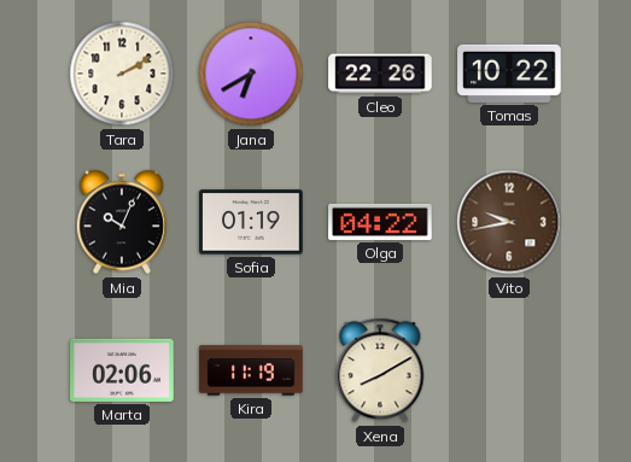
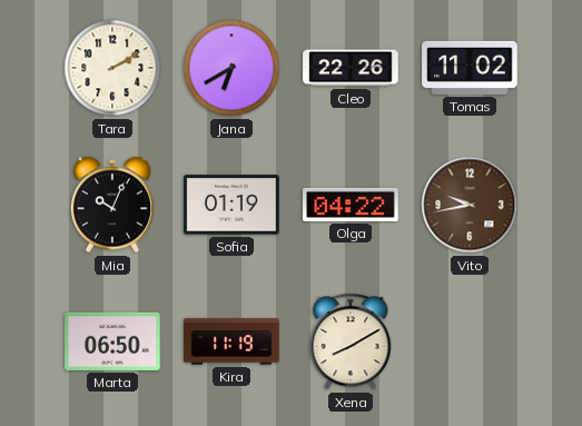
Tomas: 10:22 -> 11:02 (470, 68)
Marta: 02:06 -> 06:50 (112, 341)
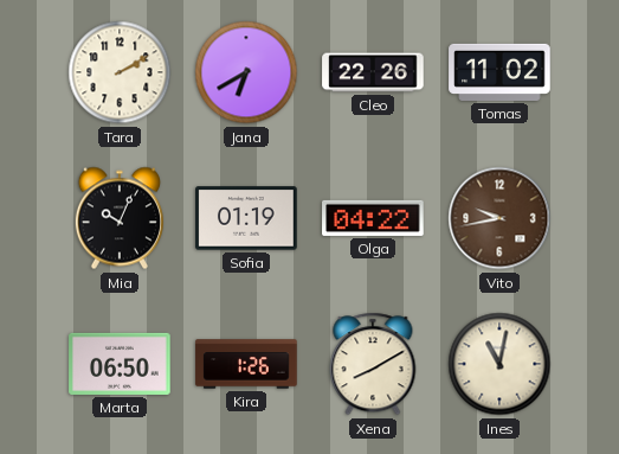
Kira: 11:19 -> 1:26 (246, 364)
Ines: none -> 11:02 (499, 364)
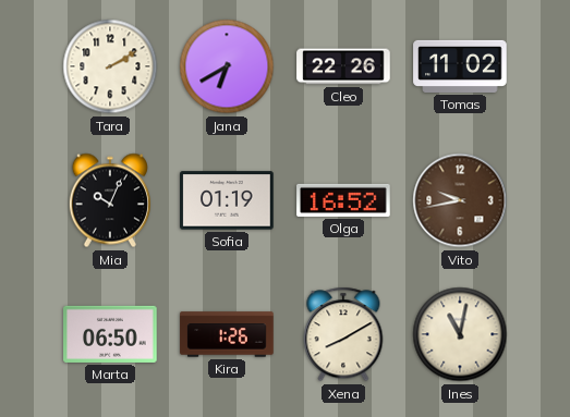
Olga: 04:22 -> 16:52 (343, 200)
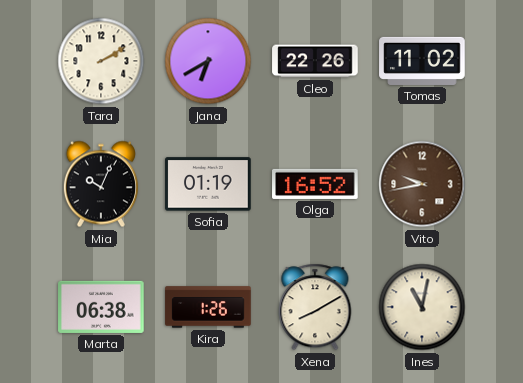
Marta: 06:50 -> 06:38 (101, 307)
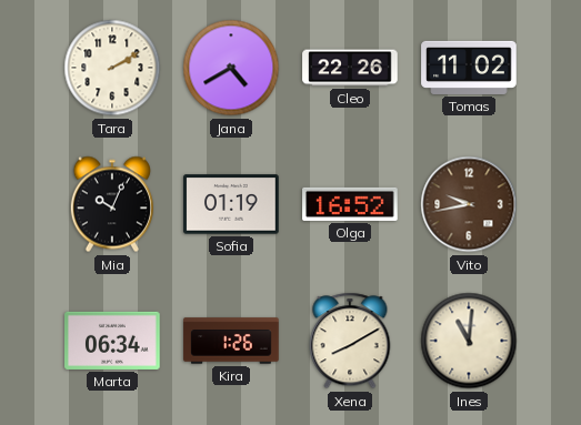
Jana: 6:40 -> 4:40 (231, 68)
Marta: 06:38 -> 06:34 (112, 341)
Ines: 11:02 -> 11:01 (469, 341)
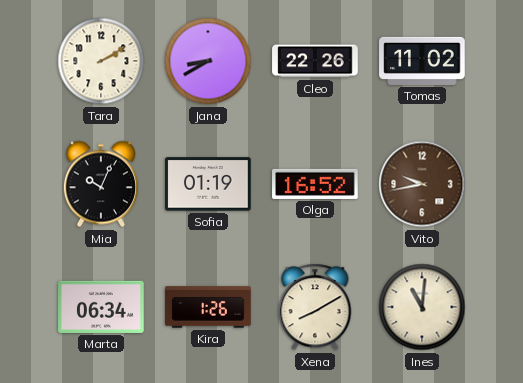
Jana: 4:40 -> 8:40 (208, 61)
